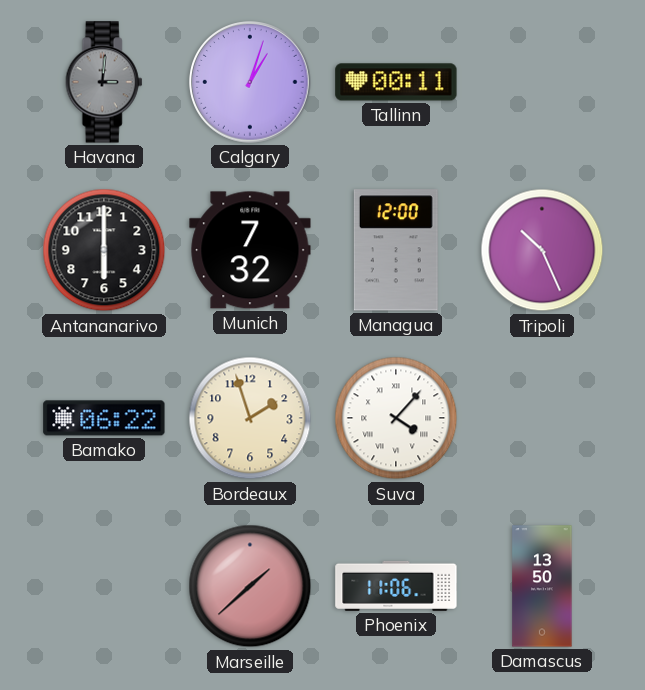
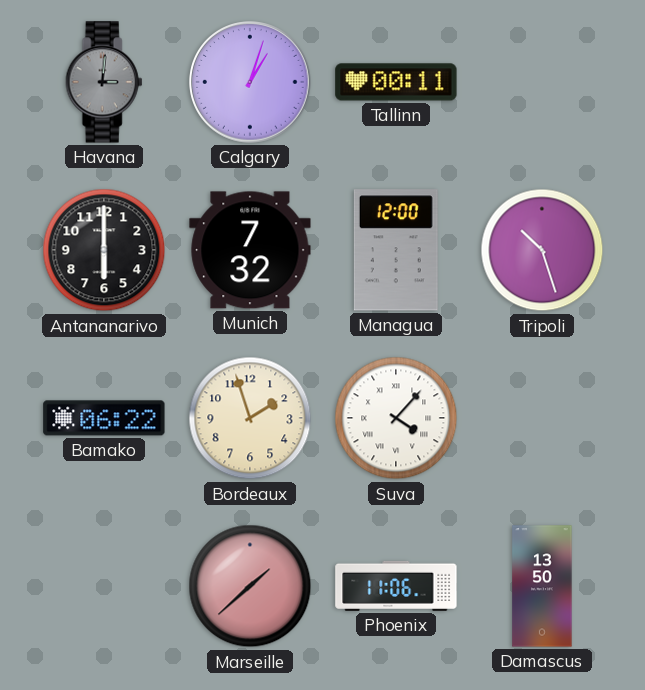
Tripoli: 10:26 -> 10:27 (542, 250)
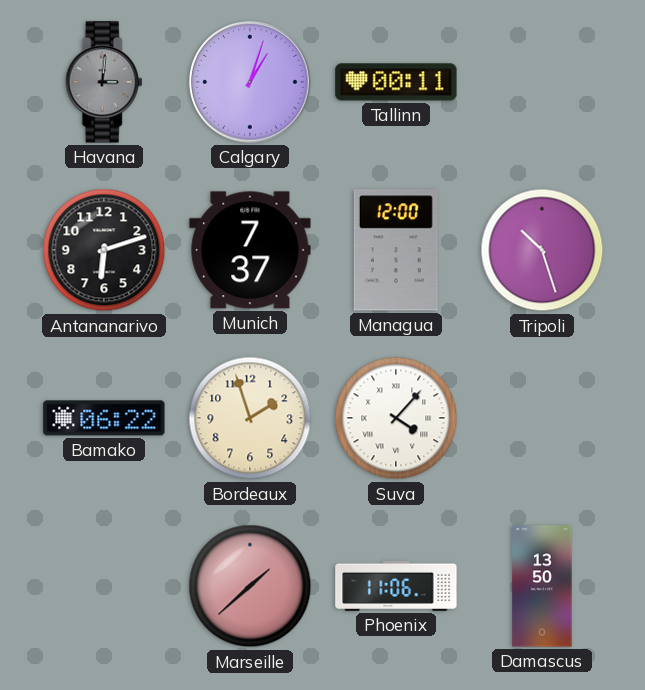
Antananarivo: 6:00 -> 6:12 (104, 250)
Munich: 7:32 -> 7:37 (250, 250)
